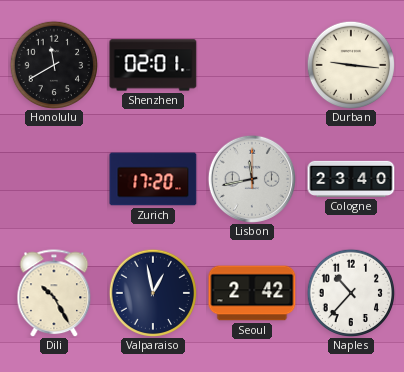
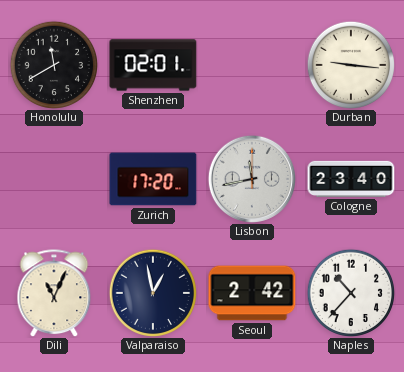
Dili: 10:25 -> 11:04 (54, 293)
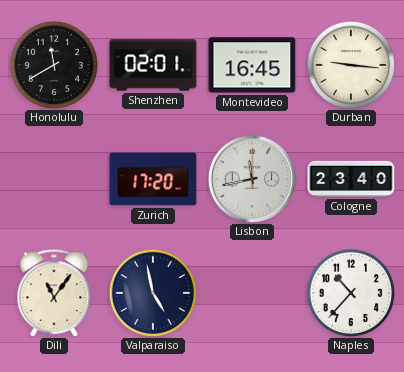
Montevideo: none -> 16:45 (252, 65)
Dili: 11:04 -> 11:06 (54, 293)
Valparaiso: 12:58 -> 4:58 (152, 292)
Seoul: 2:42 -> none (252, 293)
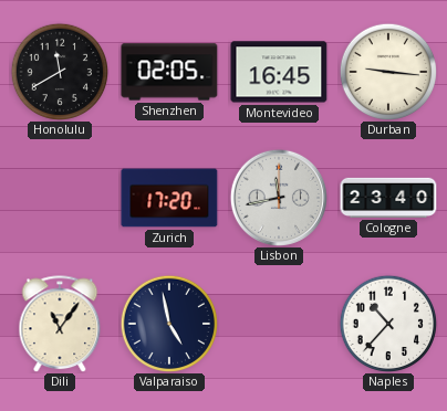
Shenzhen: 02:01 -> 02:05 (169, 72)
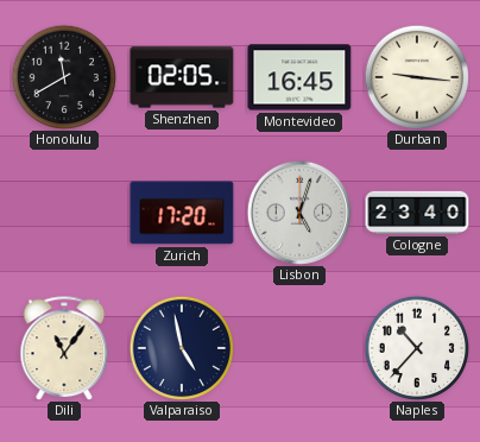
Lisbon: 11:43 -> 5:03 (298, 211)
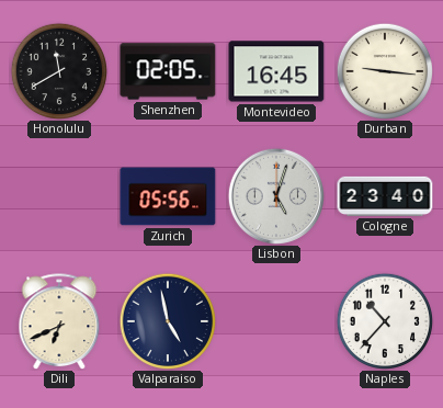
Zurich: 17:20 -> 05:56 (168, 196)
Dili: 11:06 -> 6:41 (59, 321)
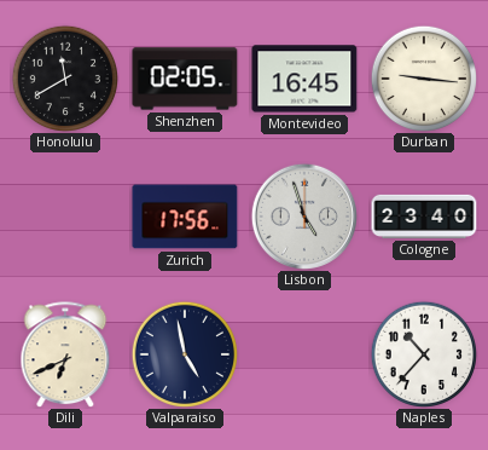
Zurich: 05:56 -> 17:56 (185, 217)
Lisbon: 5:03 -> 4:57 (303, 215)
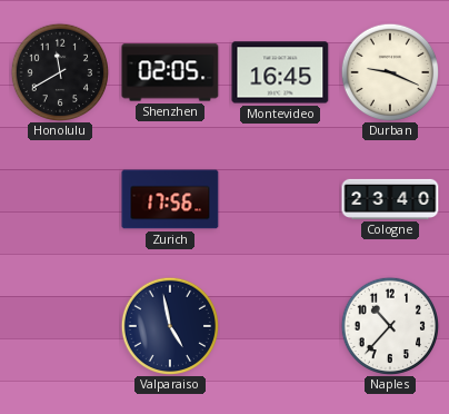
Durban: 9:16 -> 9:19 (389, 71)
Lisbon: 4:57 -> none (303, 215)
Dili: 6:41 -> none (65, 354)
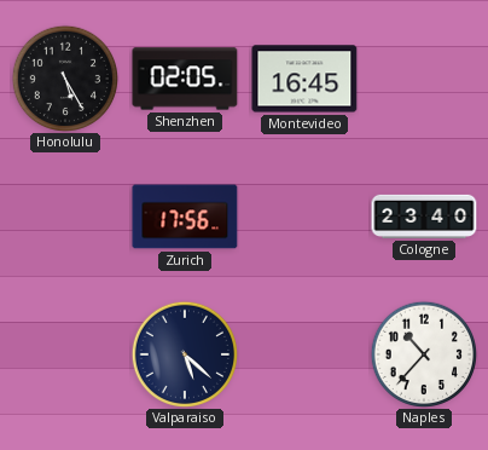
Honolulu: 11:40 -> 5:25 (64, 77)
Durban: 9:19 -> none (389, 71)
Valparaiso: 4:58 -> 5:22 (184, 353)
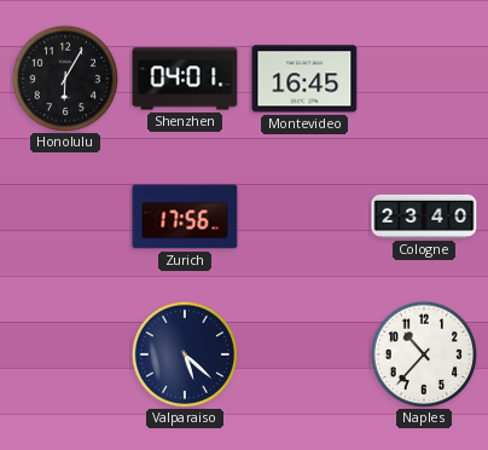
Honolulu: 5:25 -> 6:05 (64, 77)
Shenzhen: 02:05 -> 04:01 (185, 79)
